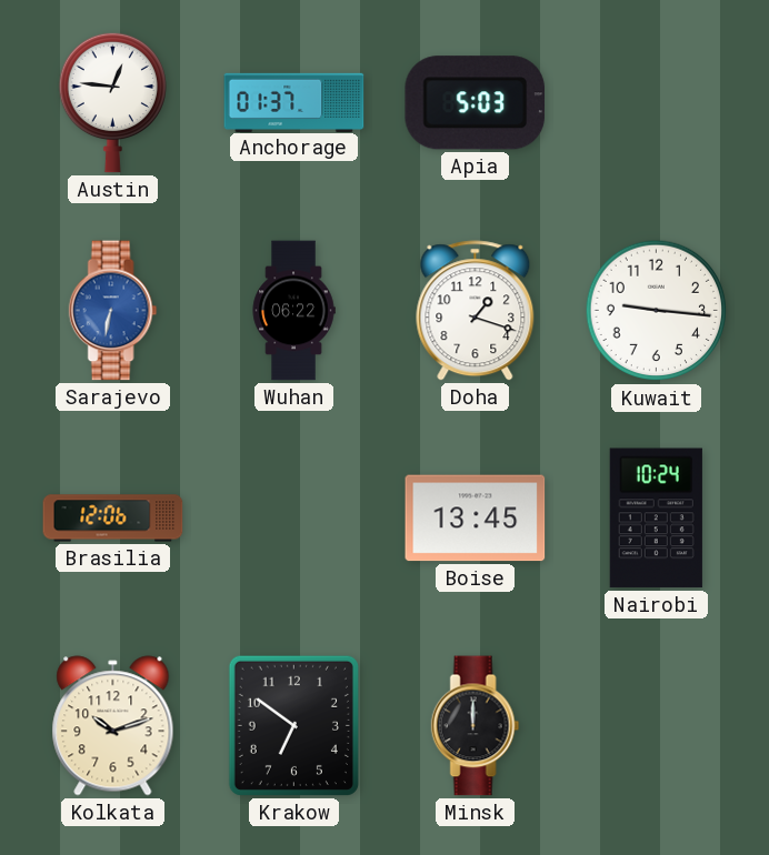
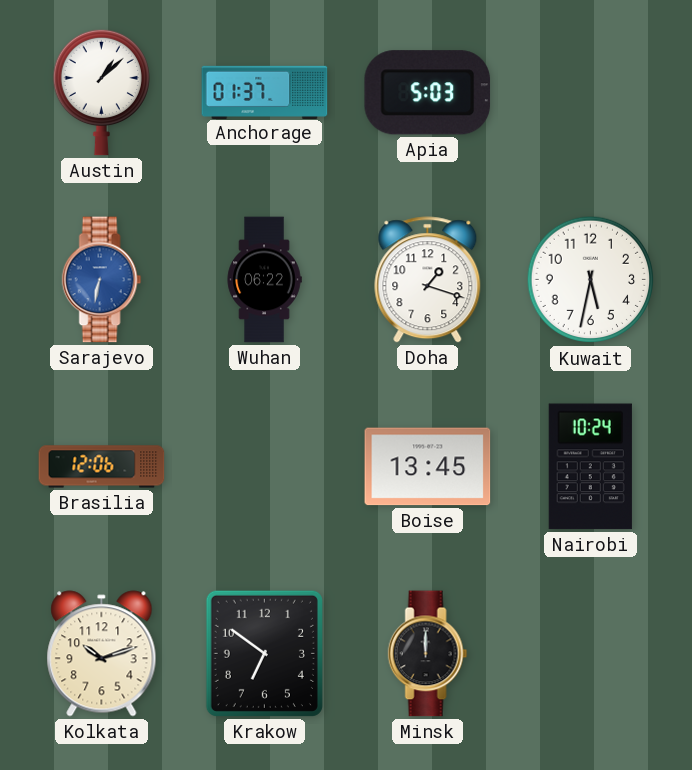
Austin: 12:46 -> 1:08 (101, 92)
Kuwait: 9:16 -> 5:32 (591, 280)
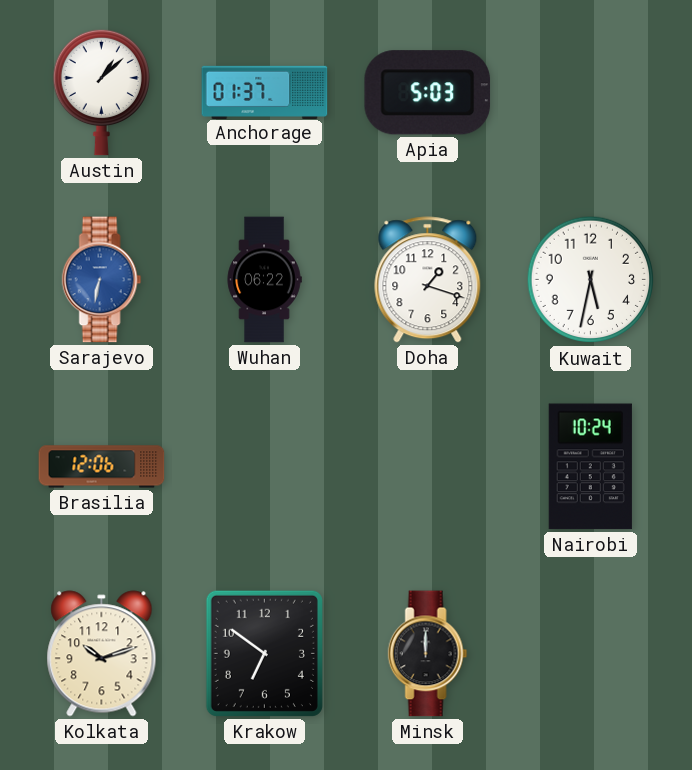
Boise: 13:45 -> none (428, 467)
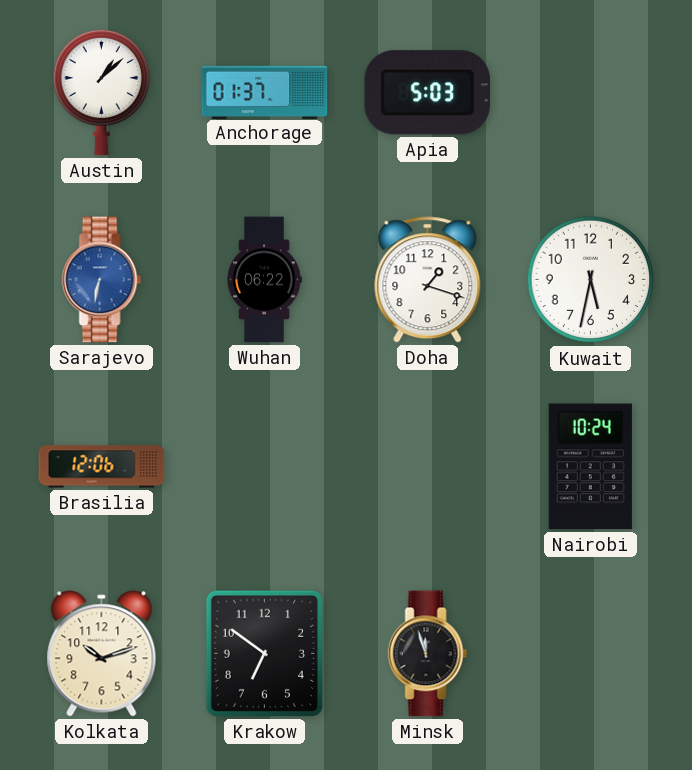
Minsk: 12:00 -> 11:57 (428, 654)
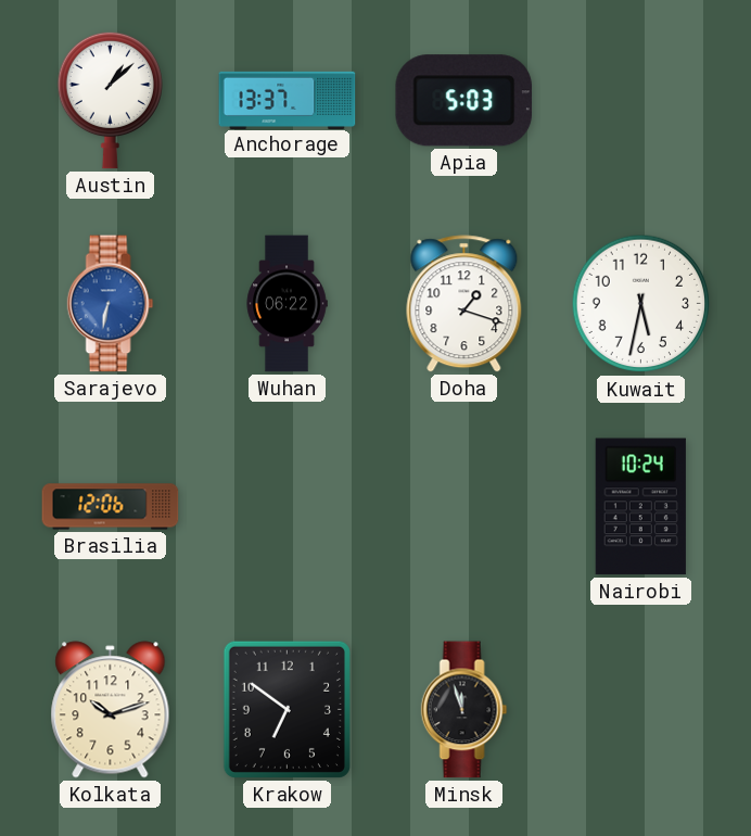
Anchorage: 01:37 -> 13:37 (288, 100)
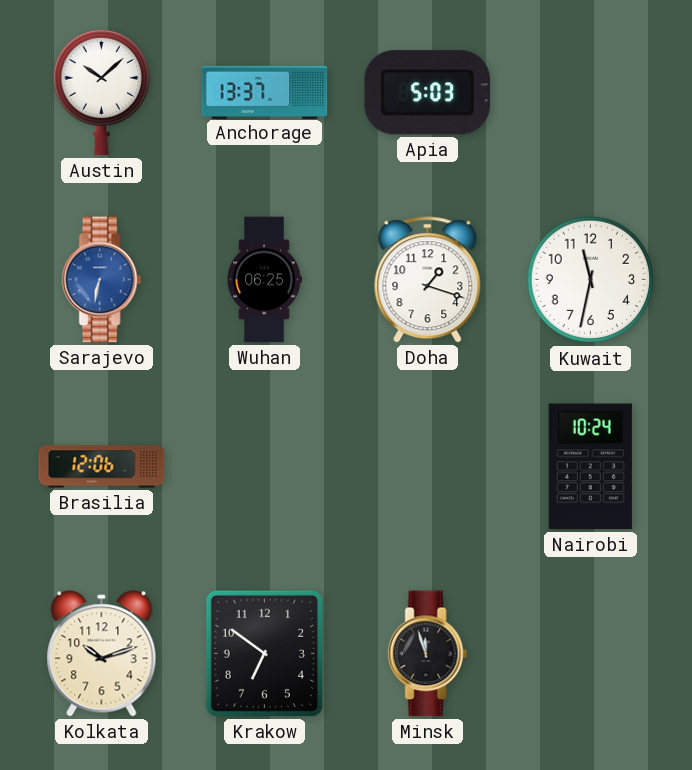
Austin: 1:08 -> 10:08 (101, 92)
Wuhan: 06:22 -> 06:25 (264, 280)
Kuwait: 5:32 -> 11:32 (591, 280)
